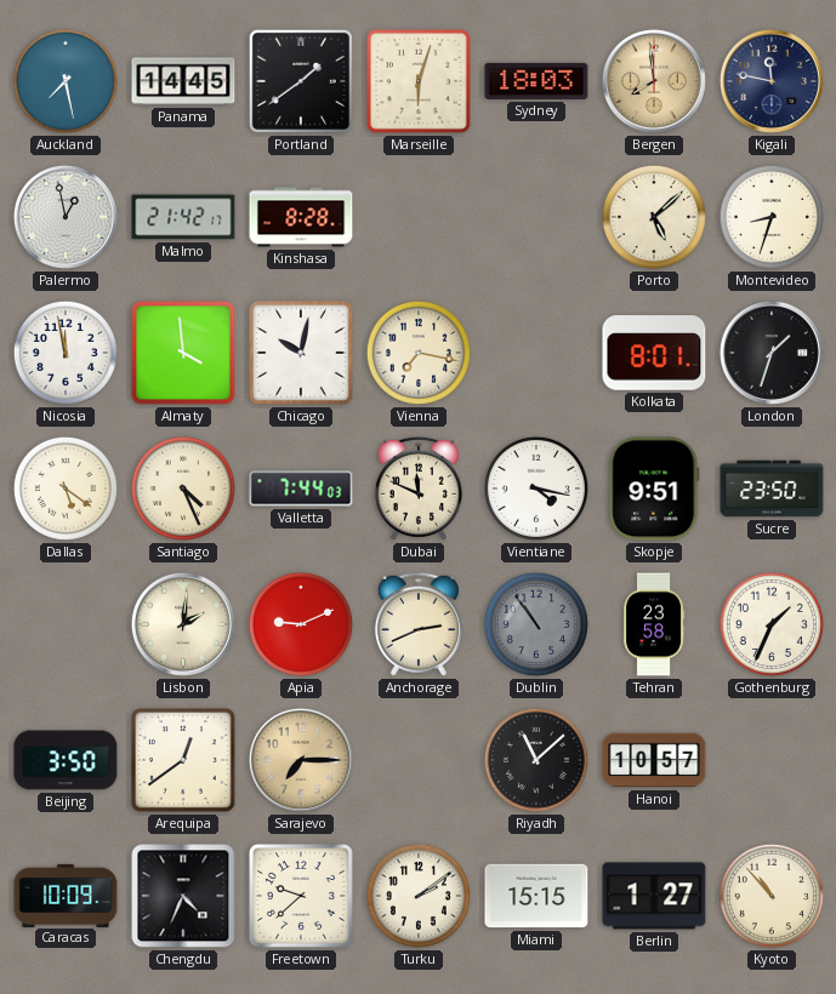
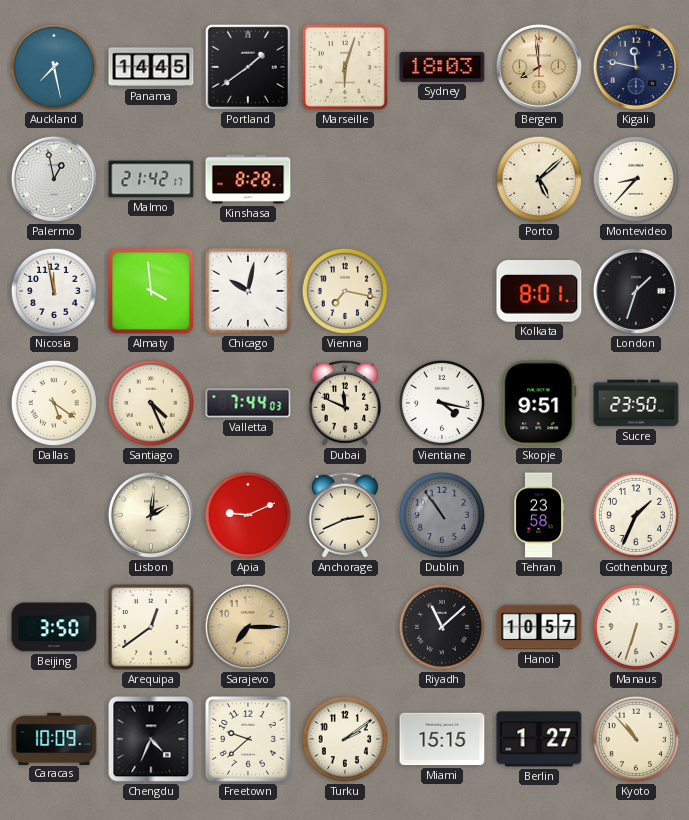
Montevideo: 8:33 -> 8:37 (636, 179)
Manaus: none -> 6:33 (636, 627)
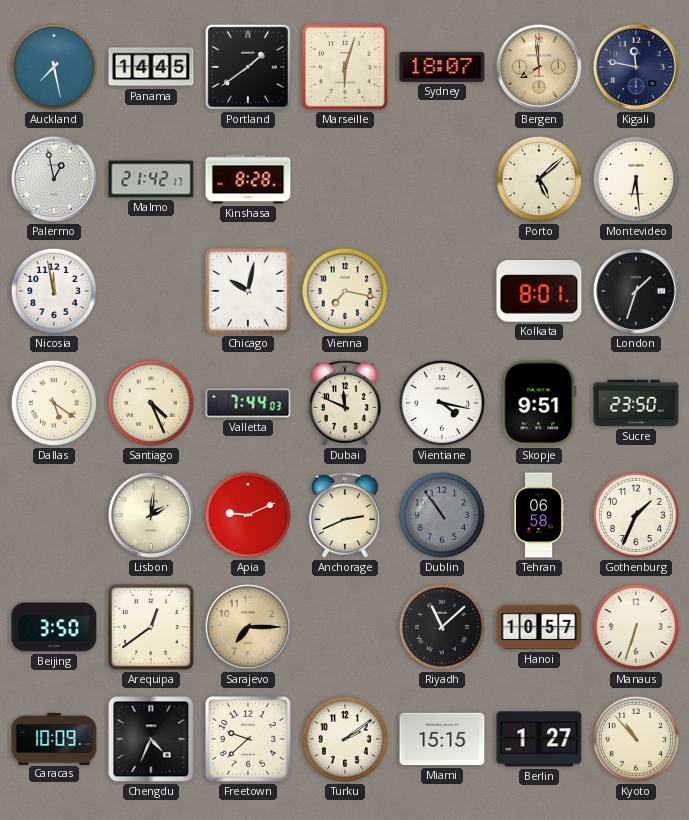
Sydney: 18:03 -> 18:07 (442, 67)
Montevideo: 8:37 -> 6:29 (636, 179)
Almaty: 3:59 -> none (151, 291)
Tehran: 23:58 -> 06:58 (539, 515)
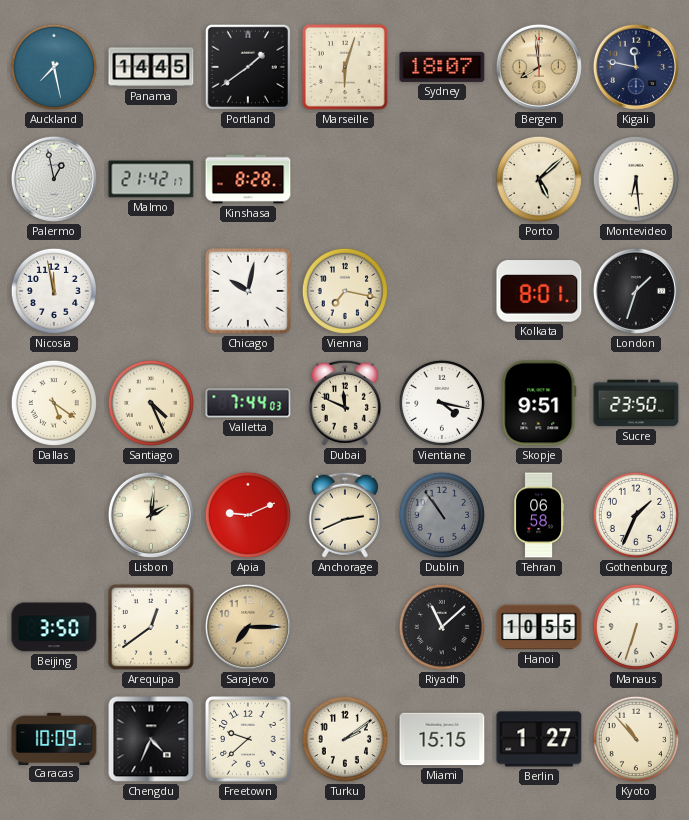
Hanoi: 10:57 -> 10:55 (539, 627)
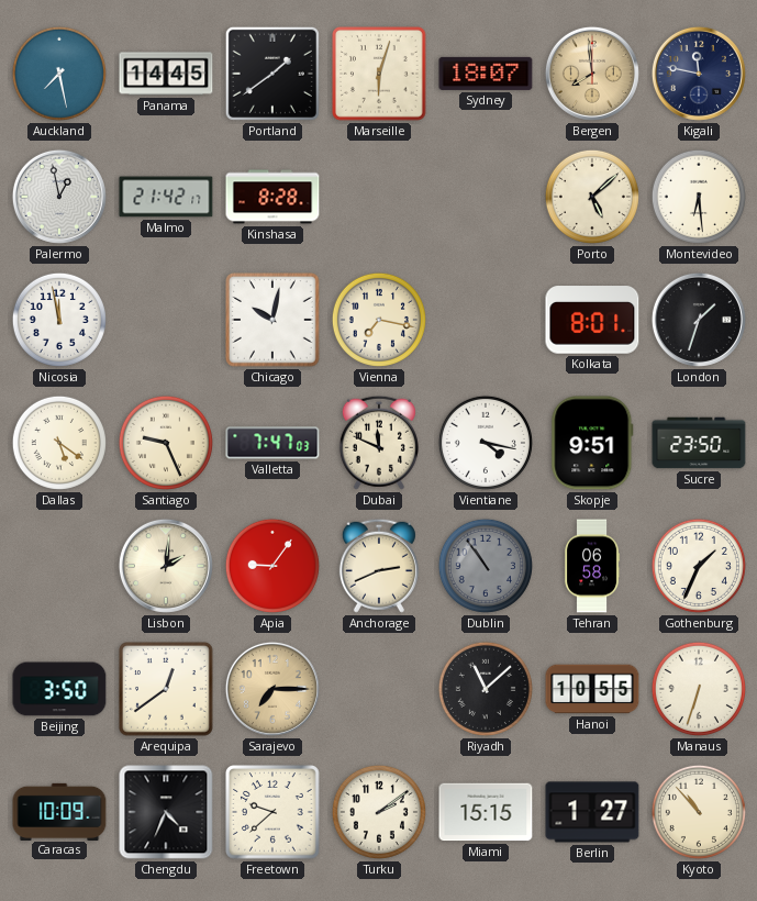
Santiago: 4:26 -> 9:26 (166, 443)
Valletta: 7:44 -> 7:47 (272, 443)
Apia: 9:11 -> 9:06 (272, 566)
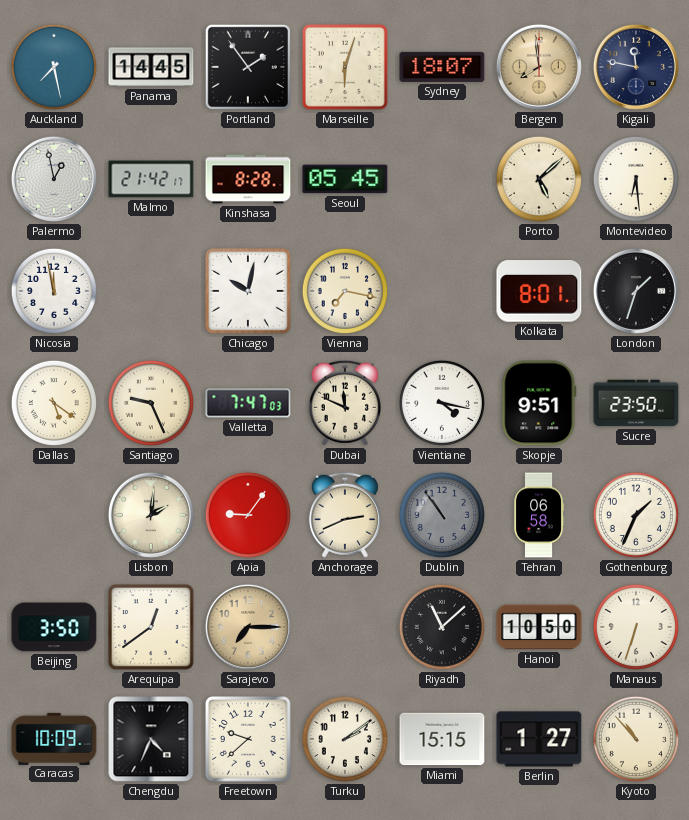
Portland: 1:39 -> 1:54 (248, 67)
Seoul: none -> 05:45 (345, 179)
Hanoi: 10:55 -> 10:50 (539, 627)
